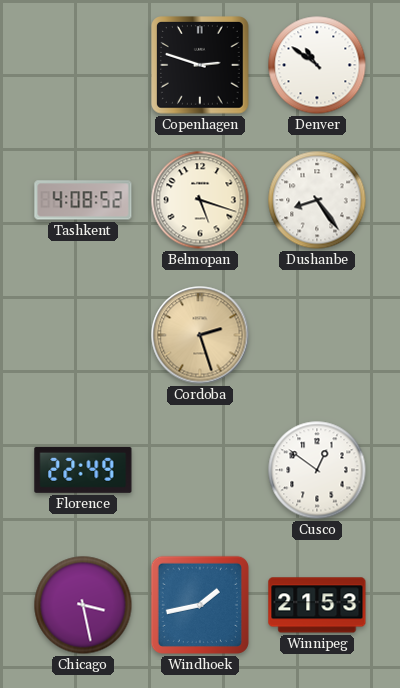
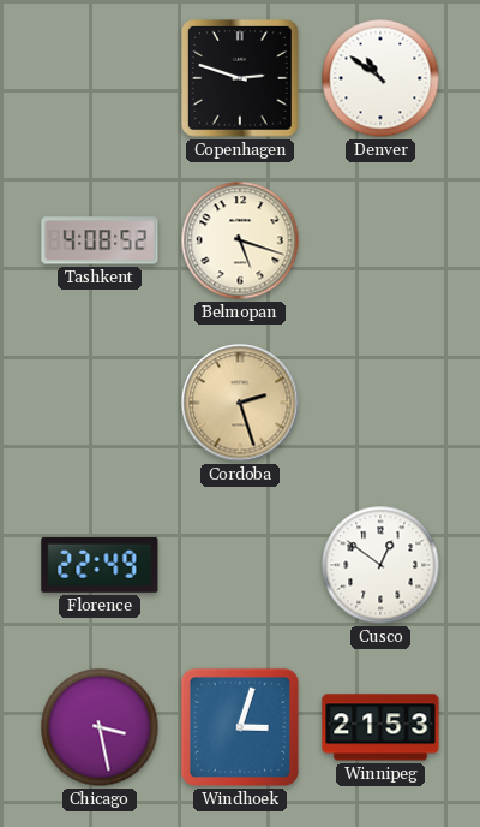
Dushanbe: 8:24 -> none (317, 200)
Windhoek: 1:43 -> 3:03 (240, 727)
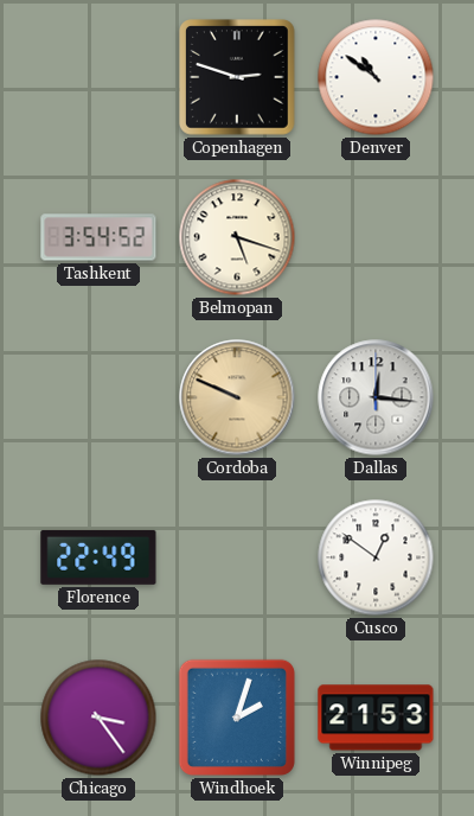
Tashkent: 4:08 -> 3:54 (98, 237)
Cordoba: 2:27 -> 9:49 (237, 397)
Dallas: none -> 12:16 (376, 397)
Chicago: 3:28 -> 3:24 (98, 718)
Windhoek: 3:03 -> 2:03 (237, 718)
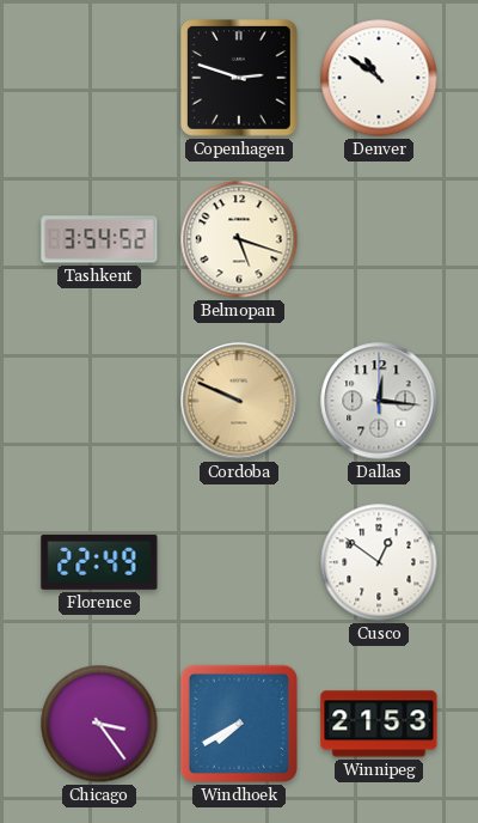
Windhoek: 2:03 -> 7:40 (239, 724)
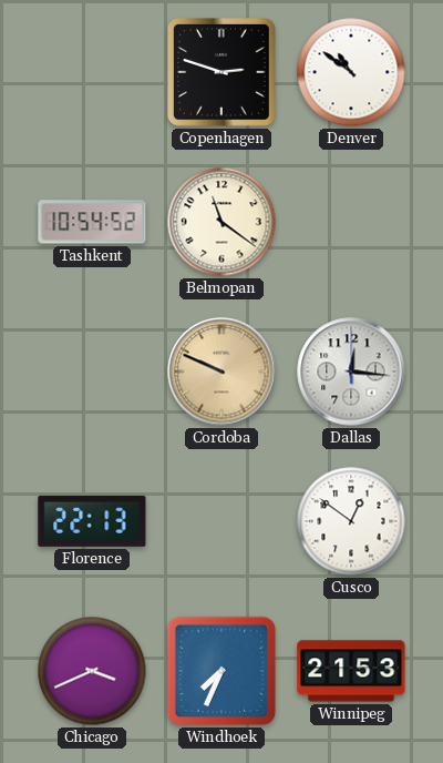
Tashkent: 3:54 -> 10:54 (92, 222)
Belmopan: 5:18 -> 11:21 (221, 222)
Florence: 22:49 -> 22:13 (92, 521)
Chicago: 3:24 -> 3:41 (92, 671)
Windhoek: 7:40 -> 7:34 (221, 671)
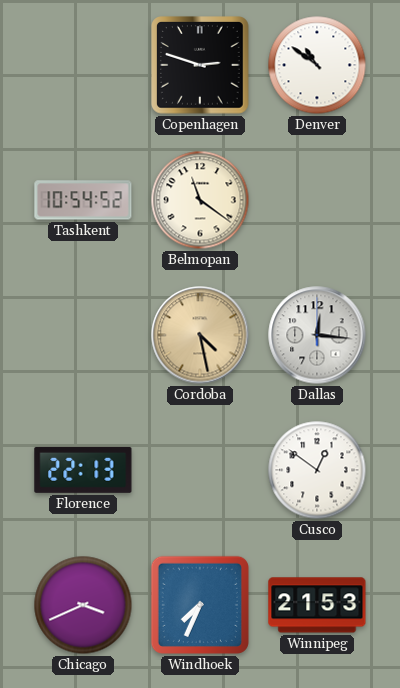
Cordoba: 9:49 -> 4:28 (200, 335)
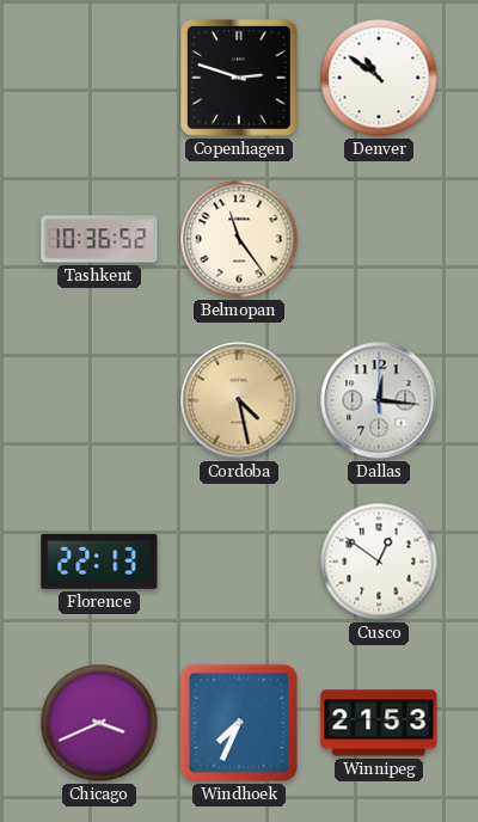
Tashkent: 10:54 -> 10:36 (99, 239)
Belmopan: 11:21 -> 11:24 (239, 239)
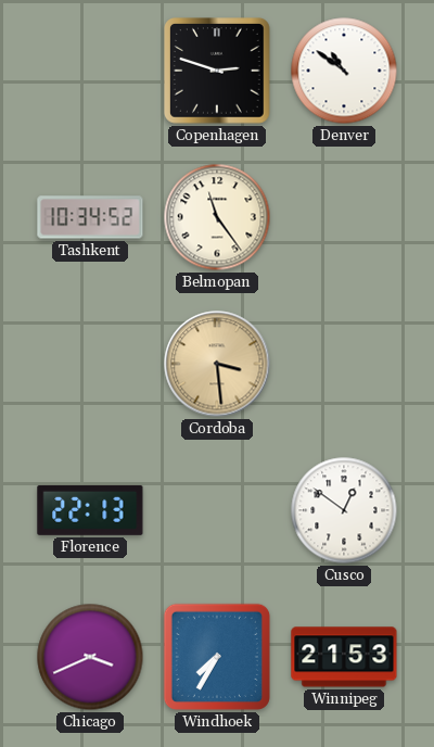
Tashkent: 10:36 -> 10:34 (90, 217)
Cordoba: 4:28 -> 3:29 (217, 364)
Dallas: 12:16 -> none (379, 400)
Windhoek: 7:34 -> 7:35 (217, 657)
